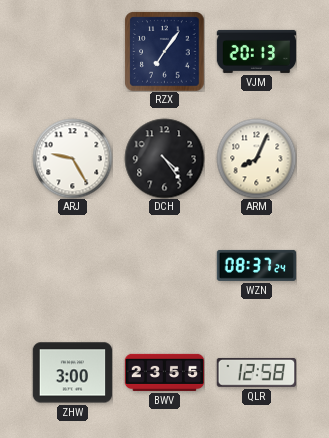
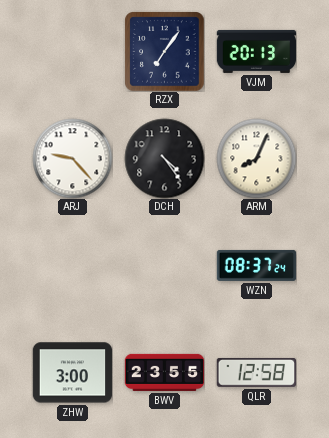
ARJ: 9:25 -> 9:23 (72, 158)
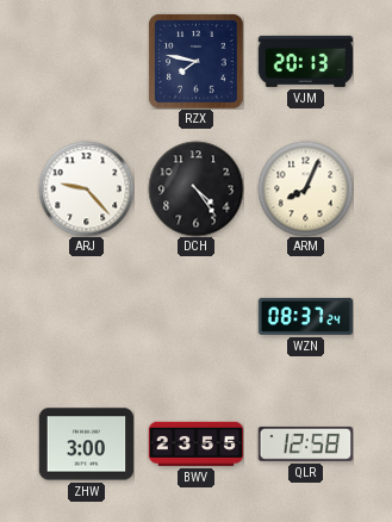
RZX: 7:06 -> 7:47 (195, 61)
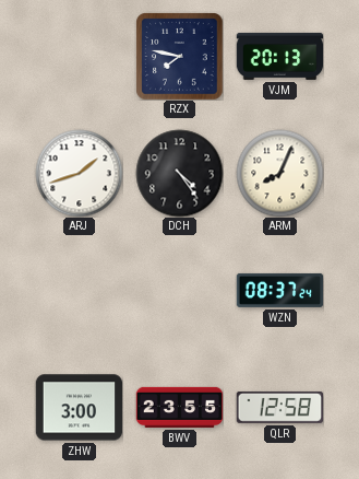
ARJ: 9:23 -> 1:42 (79, 173)
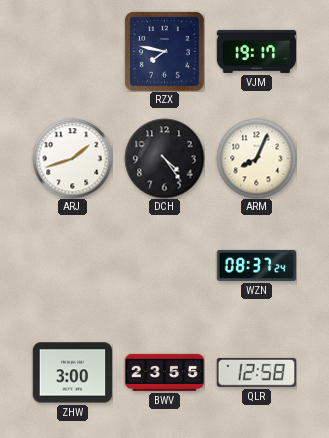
VJM: 20:13 -> 19:17 (256, 51)
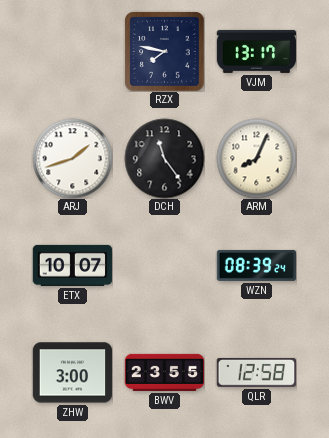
VJM: 19:17 -> 13:17 (256, 51)
DCH: 4:24 -> 11:24 (164, 158)
ETX: none -> 10:07 (72, 265)
WZN: 08:37 -> 08:39 (256, 265)
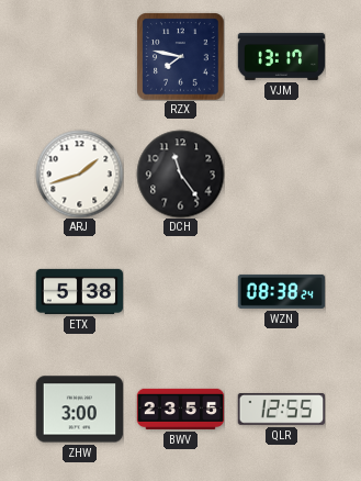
ARM: 8:04 -> none (256, 158)
ETX: 10:07 -> 5:38 (79, 291)
WZN: 08:39 -> 08:38 (281, 291)
QLR: 12:58 -> 12:55 (281, 410)
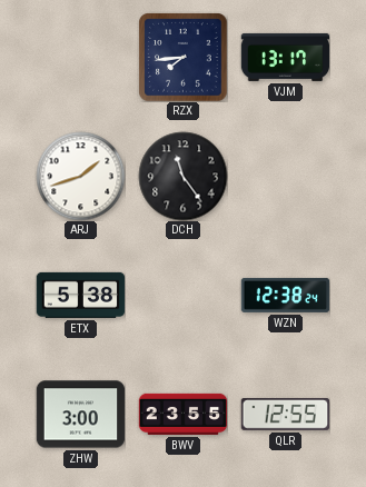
RZX: 7:47 -> 7:44 (182, 57)
WZN: 08:38 -> 12:38 (285, 295)
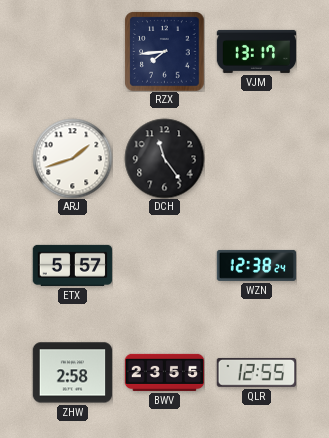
ETX: 5:38 -> 5:57 (72, 265)
ZHW: 3:00 -> 2:58 (72, 373)
